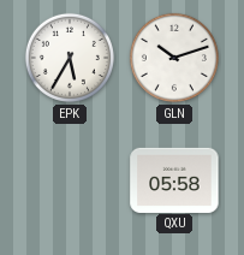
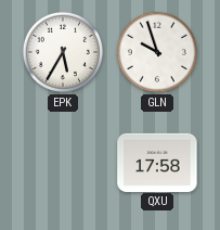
GLN: 10:12 -> 9:57 (157, 52)
QXU: 05:58 -> 17:58 (157, 162)
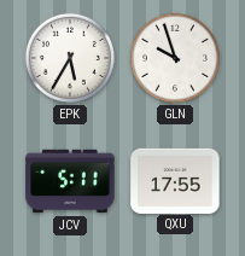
JCV: none -> 5:11 (70, 181)
QXU: 17:58 -> 17:55 (175, 180)
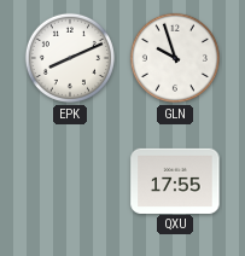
EPK: 5:35 -> 8:11 (70, 58)
JCV: 5:11 -> none (70, 181)
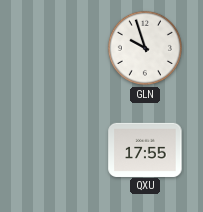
EPK: 8:11 -> none (70, 58)
